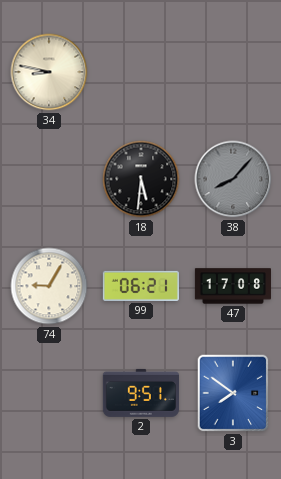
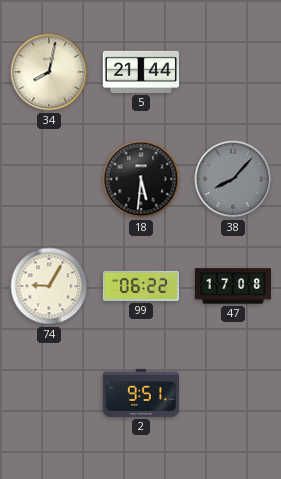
34: 8:47 -> 8:02 (49, 72)
5: none -> 21:44 (141, 72)
99: 06:21 -> 06:22 (141, 286)
3: 7:51 -> none (233, 393)
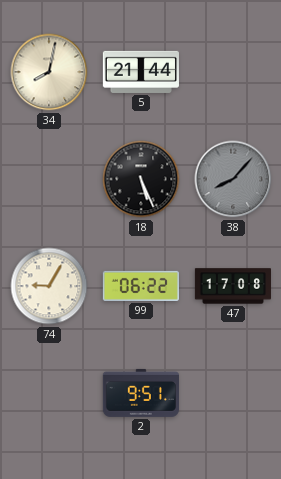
18: 5:31 -> 5:26 (141, 179)
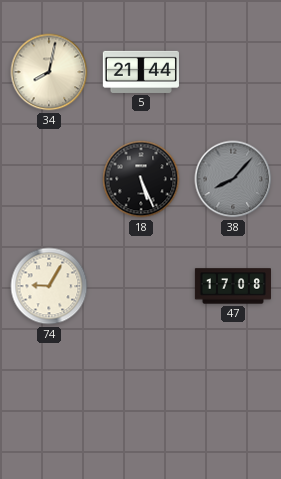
99: 06:22 -> none (141, 286)
2: 9:51 -> none (141, 393)
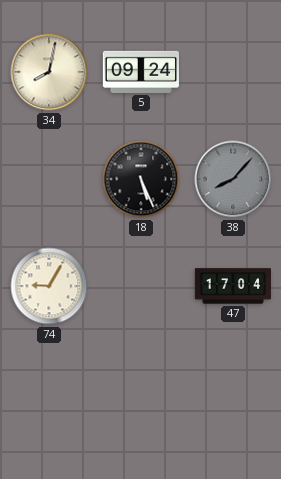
5: 21:44 -> 09:24 (141, 72)
47: 17:08 -> 17:04 (232, 286)
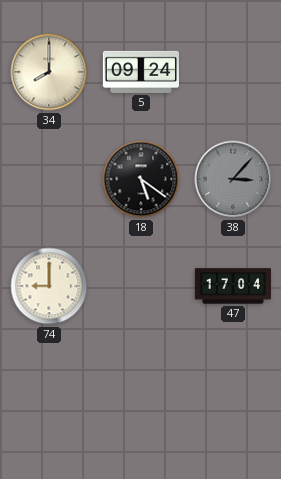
34: 8:02 -> 8:00 (49, 72)
18: 5:26 -> 5:21 (141, 179)
38: 8:07 -> 3:07 (233, 179)
74: 9:05 -> 9:00 (49, 286)
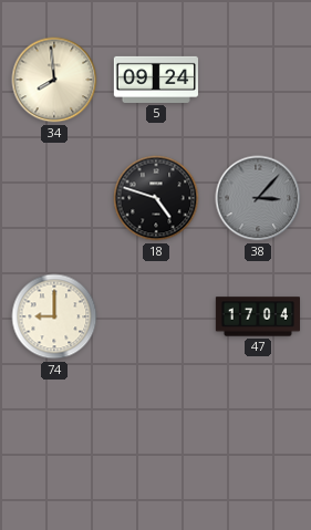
34: 8:00 -> 7:59 (54, 80)
18: 5:21 -> 4:48 (156, 198)
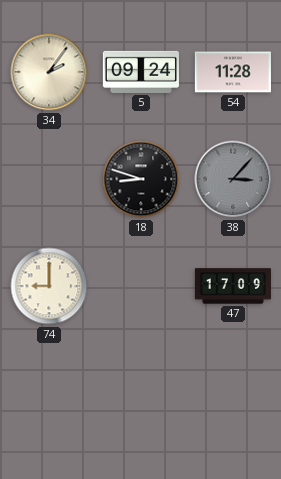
34: 7:59 -> 2:06 (49, 72)
54: none -> 11:28 (232, 72)
18: 4:48 -> 8:48 (141, 179)
47: 17:04 -> 17:09 (232, 286)
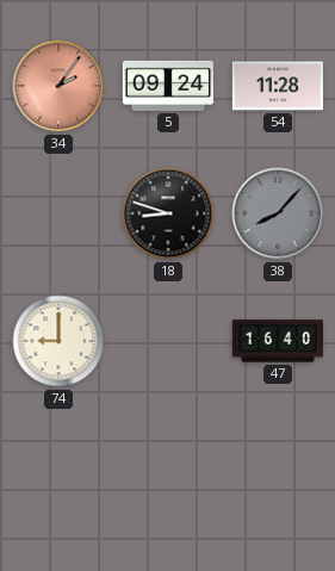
34 dial: cream -> salmon (58, 86)
38: 3:07 -> 8:07 (278, 213)
47: 17:09 -> 16:40 (277, 341)
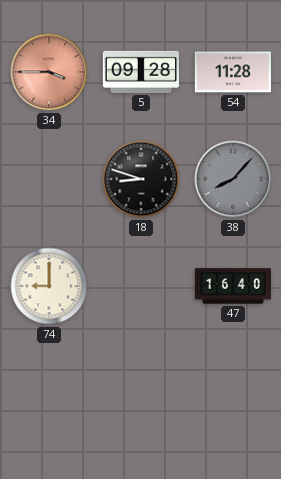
34: 2:06 -> 3:45 (49, 72)
5: 09:24 -> 09:28 (141, 72)
